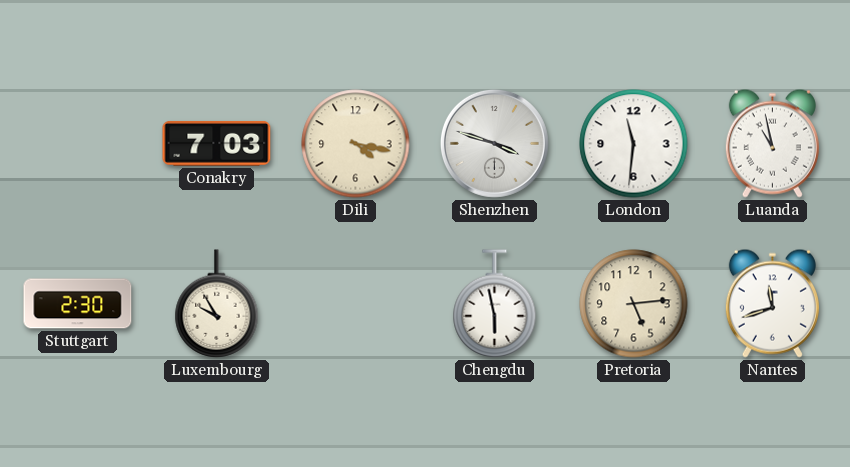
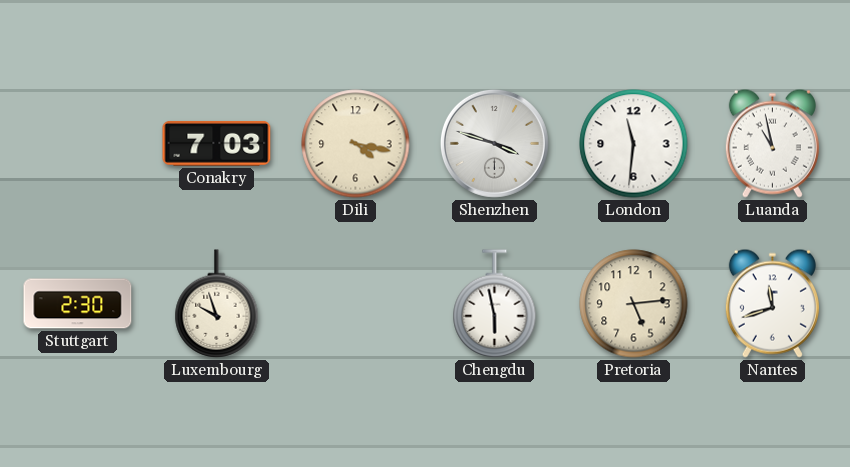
Luxembourg: 9:55 -> 9:57 (217, 304)
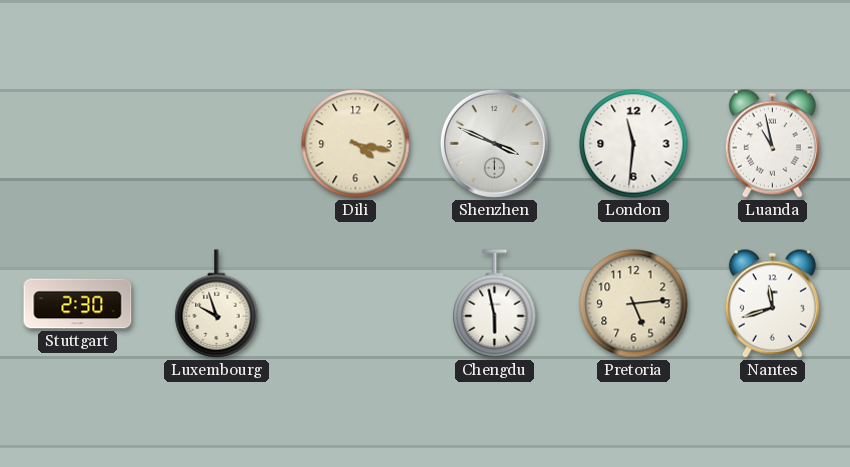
Conakry: 7:03 -> none (217, 143)
Shenzhen: 3:48 -> 3:49 (494, 143)
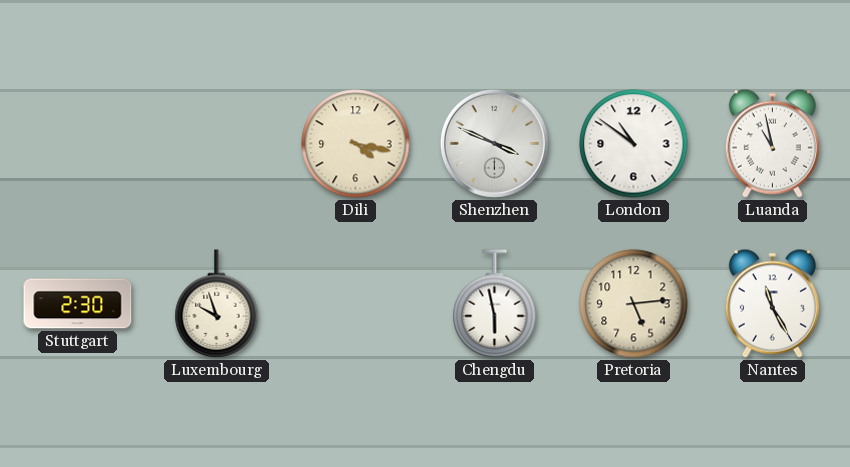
London: 11:31 -> 10:51 (634, 144)
Nantes: 11:42 -> 11:25 (772, 303)
